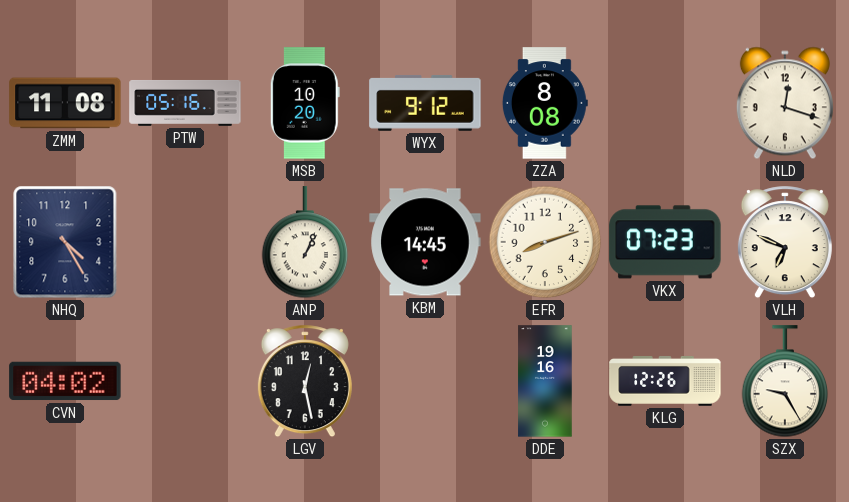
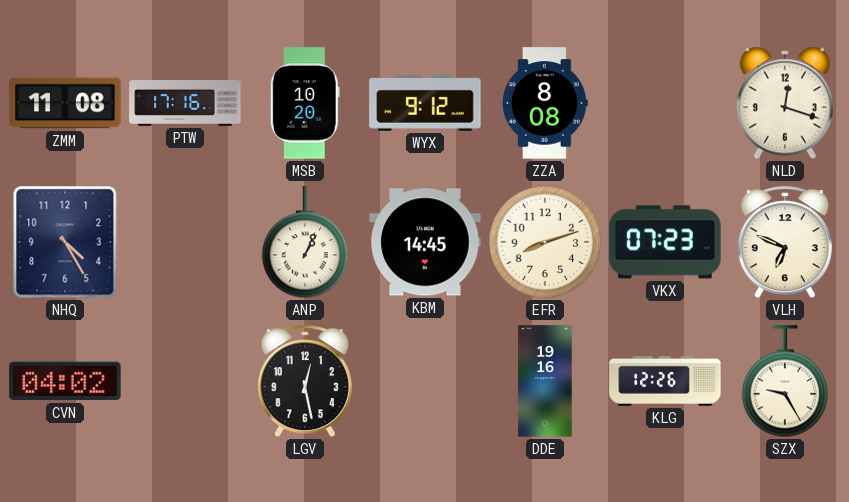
PTW: 05:16 -> 17:16 (185, 103)
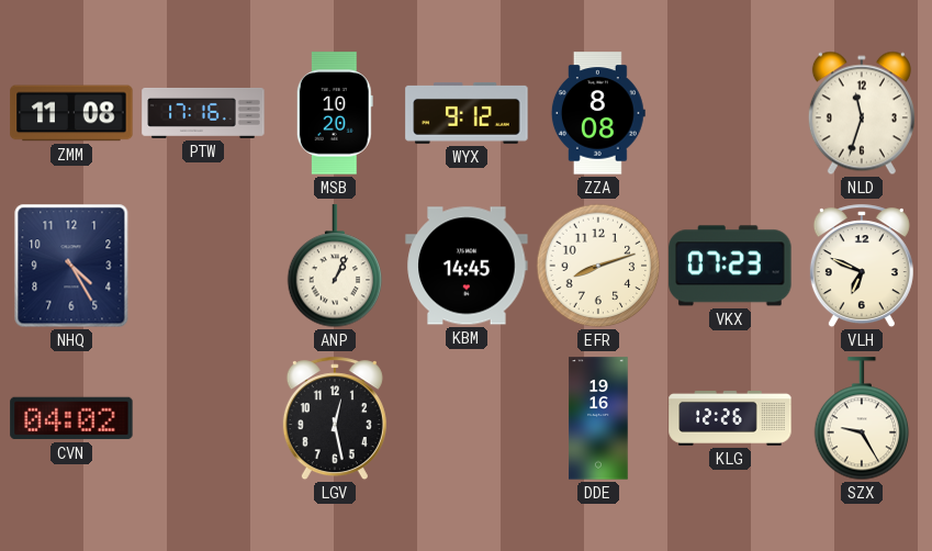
NLD: 12:18 -> 11:33 (862, 113)
